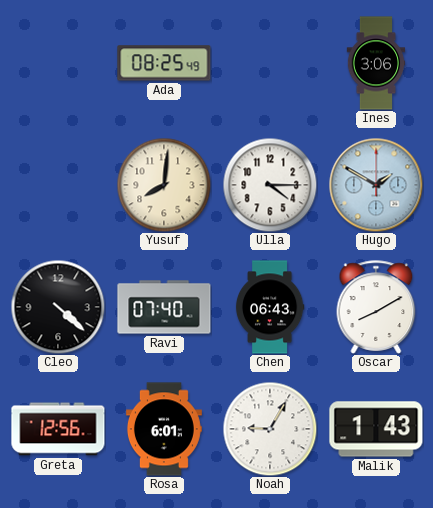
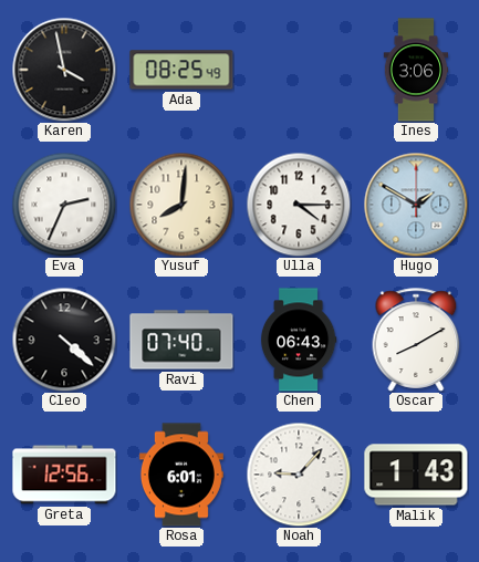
Karen: none -> 3:58 (64, 70)
Eva: none -> 2:34 (64, 205)
Noah: 9:05 -> 9:07 (299, 475)
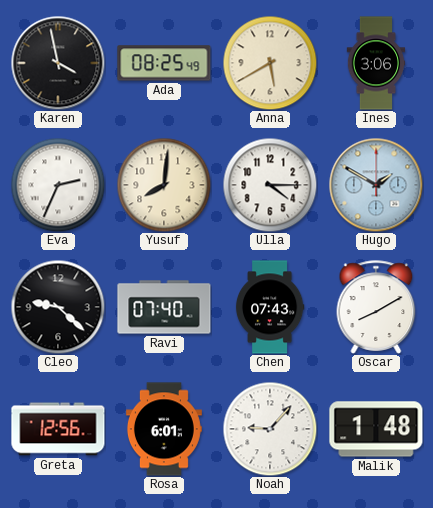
Anna: none -> 5:40 (270, 63)
Cleo: 4:22 -> 9:22 (58, 307)
Chen: 06:43 -> 07:43 (270, 307)
Malik: 1:43 -> 1:48 (376, 429)
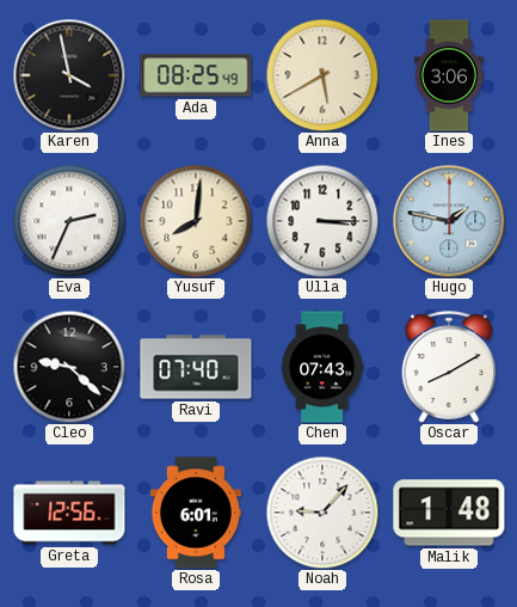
Ulla: 4:15 -> 3:15 (322, 221)
Hugo: 1:50 -> 1:47 (449, 221)
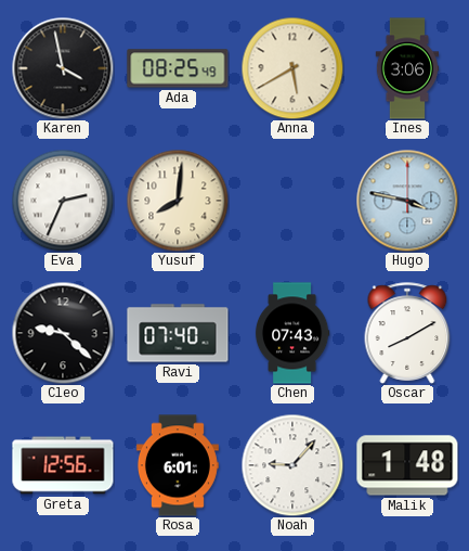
Ulla: 3:15 -> none (322, 221)
Hugo: 1:47 -> 3:47 (407, 201)
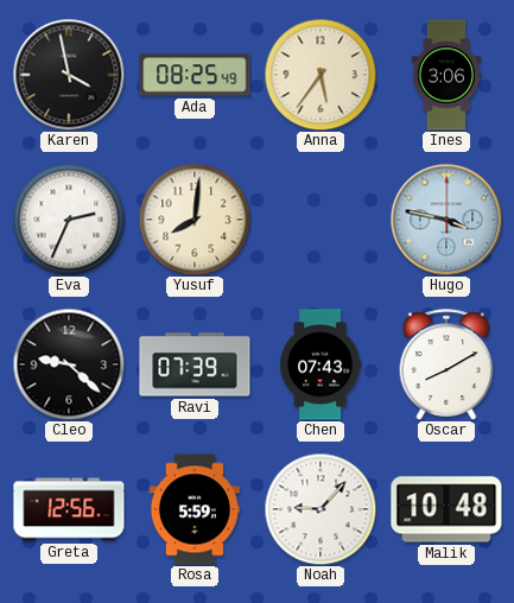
Anna: 5:40 -> 5:36 (321, 75)
Ravi: 07:40 -> 07:39 (195, 364)
Rosa: 6:01 -> 5:59 (195, 509)
Malik: 1:48 -> 10:48 (446, 509)
